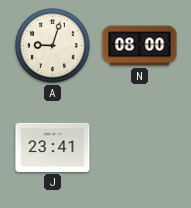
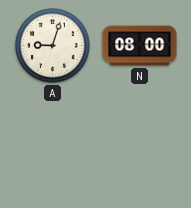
J: 23:41 -> none (53, 147)
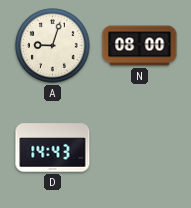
D: none -> 14:43 (53, 148)
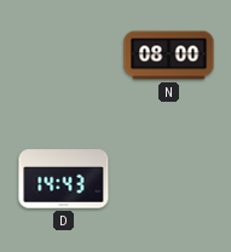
A: 9:03 -> none (53, 46)
